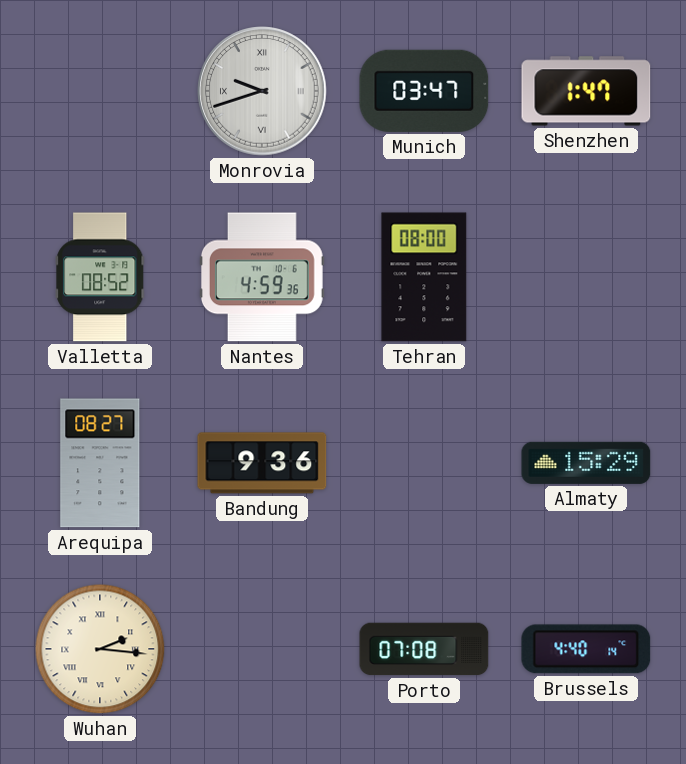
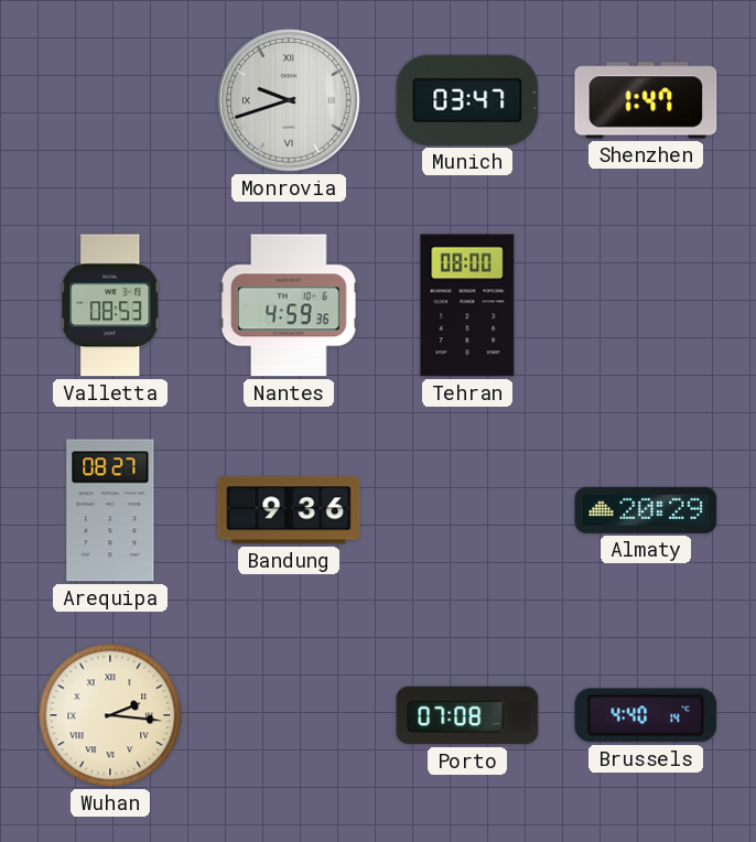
Valletta: 08:52 -> 08:53 (110, 305)
Almaty: 15:29 -> 20:29 (646, 510)
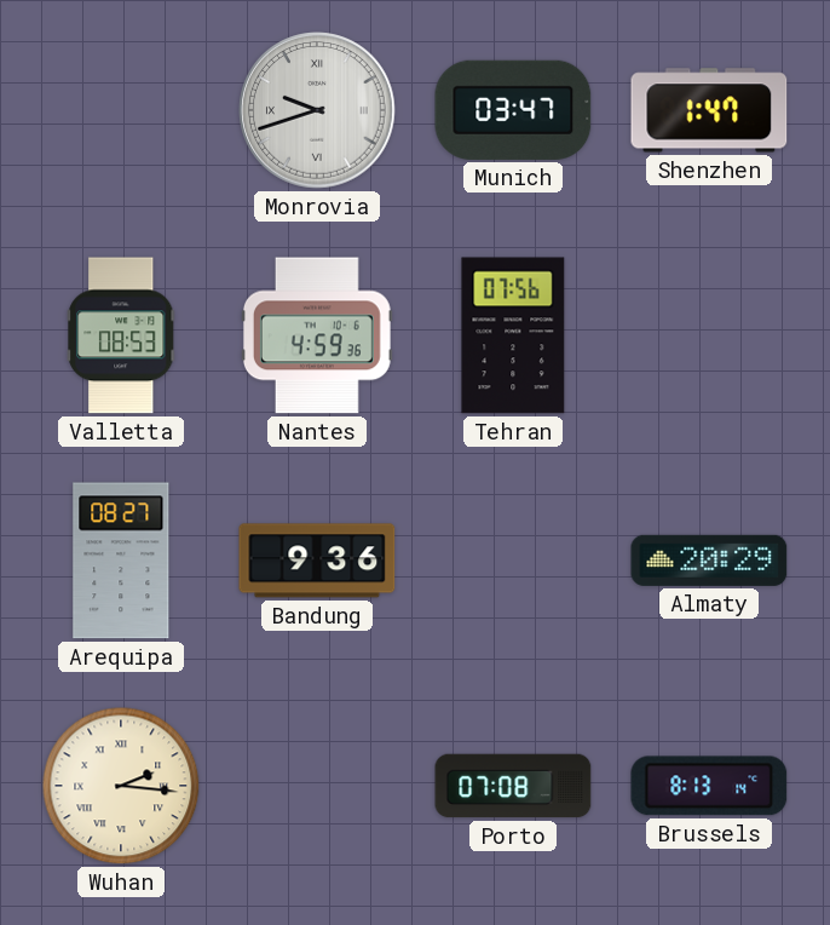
Tehran: 08:00 -> 07:56 (513, 335)
Brussels: 4:40 -> 8:13 (709, 786)
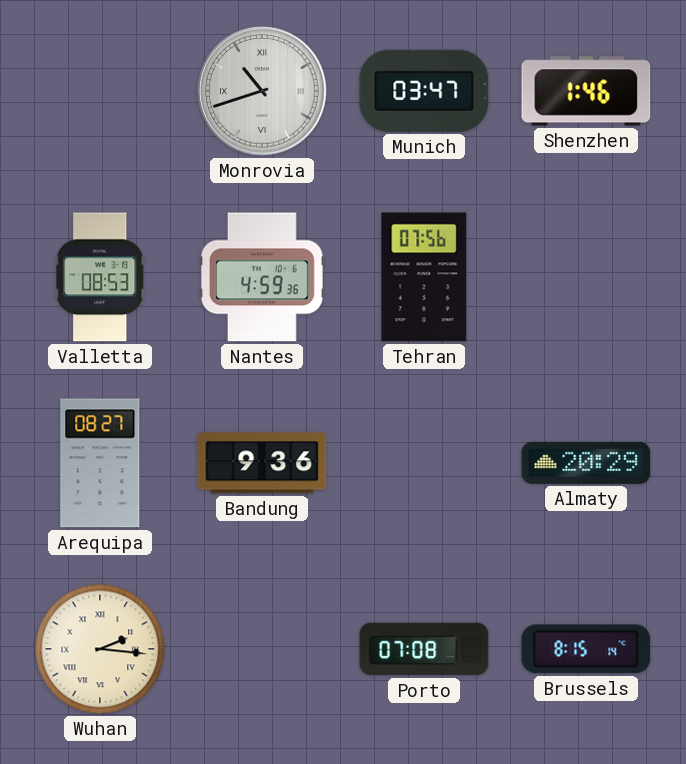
Monrovia: 9:42 -> 10:42 (262, 91)
Shenzhen: 1:47 -> 1:46 (586, 91)
Brussels: 8:13 -> 8:15 (586, 649)
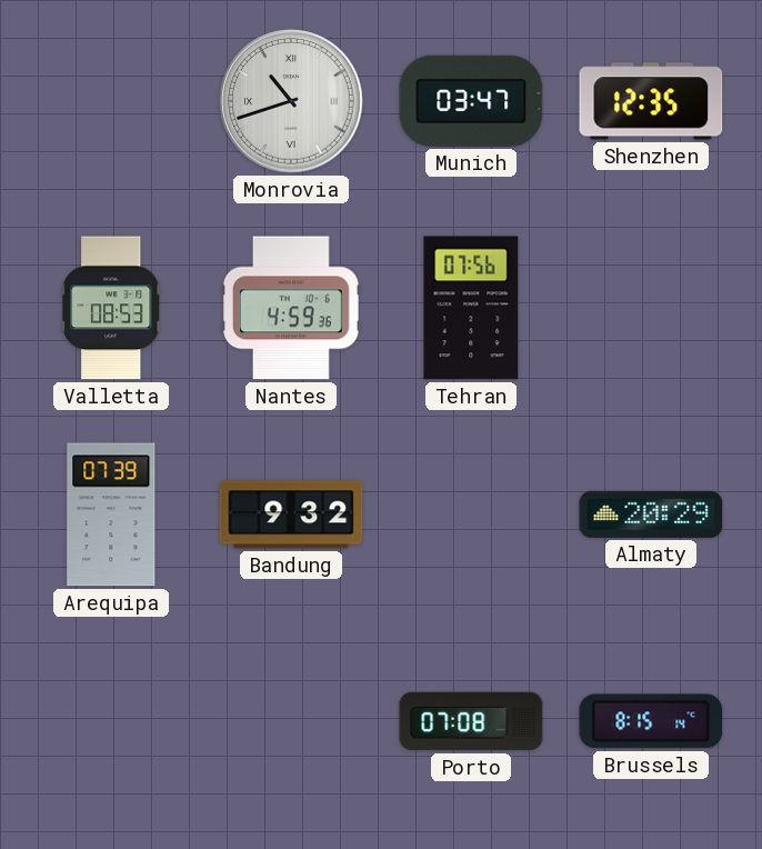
Shenzhen: 1:46 -> 12:35 (651, 101)
Arequipa: 08:27 -> 07:39 (111, 515)
Bandung: 9:36 -> 9:32 (291, 515)
Wuhan: 2:16 -> none (100, 649)
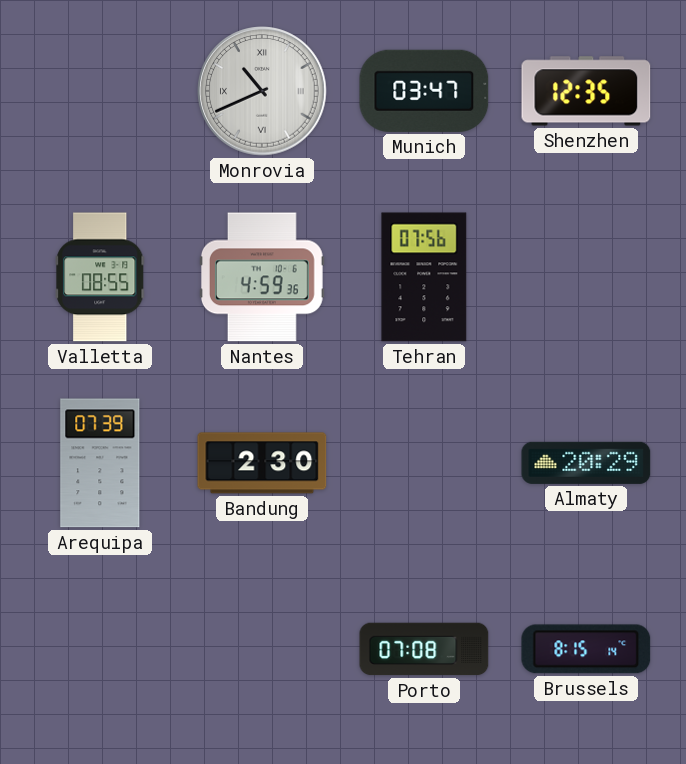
Monrovia: 10:42 -> 10:41 (262, 91)
Valletta: 08:53 -> 08:55 (100, 277)
Bandung: 9:32 -> 2:30 (262, 463)
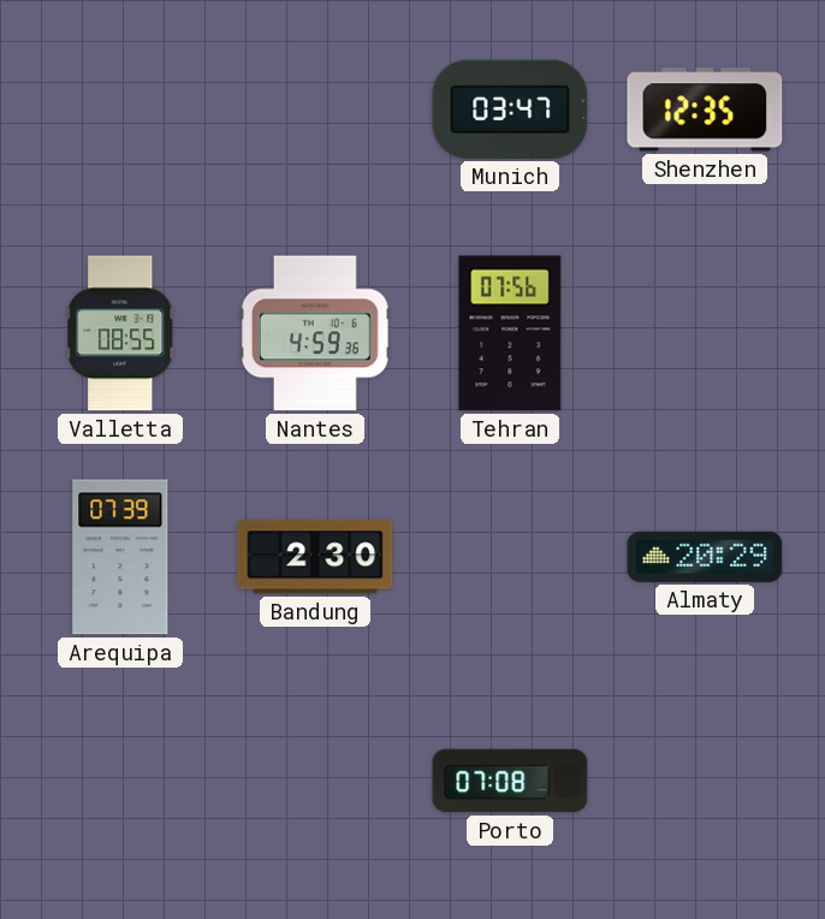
Monrovia: 10:41 -> none (262, 91)
Brussels: 8:15 -> none (586, 649)
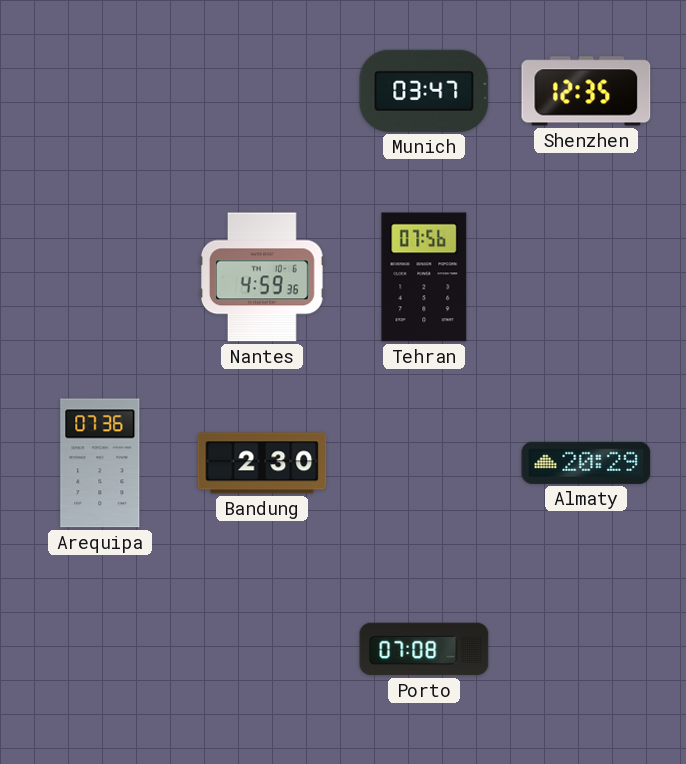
Valletta: 08:55 -> none (120, 333)
Arequipa: 07:39 -> 07:36 (100, 463)
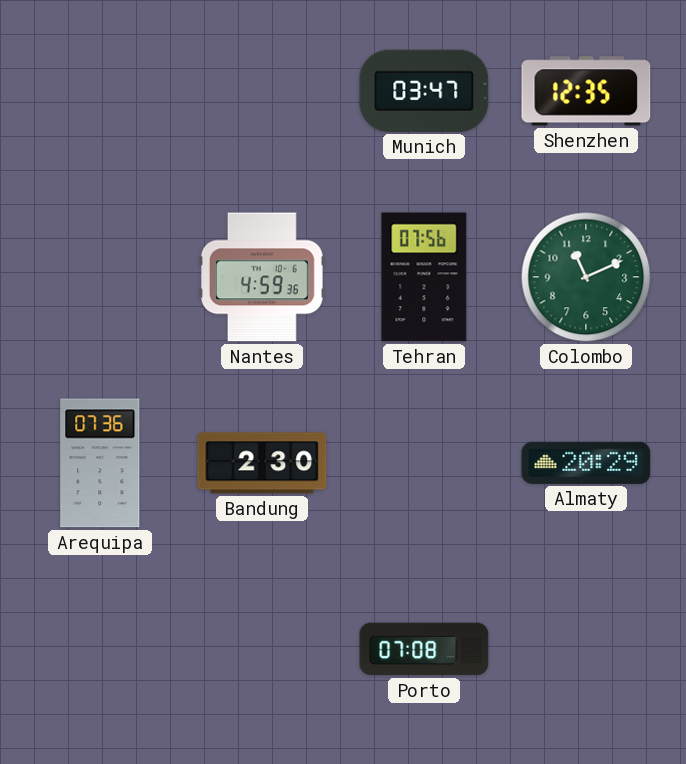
Colombo: none -> 11:11 (586, 277)
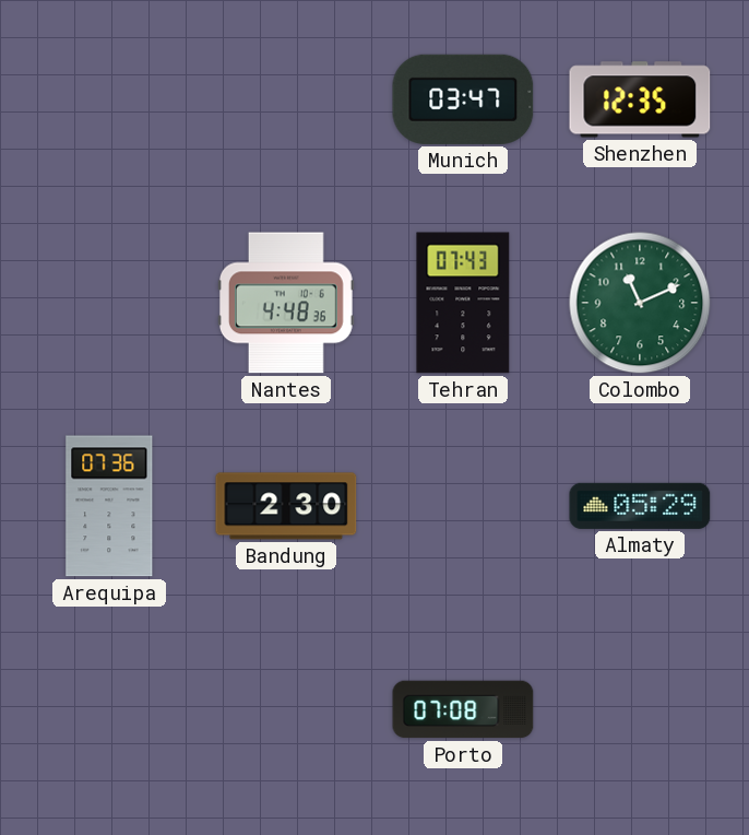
Nantes: 4:59 -> 4:48 (286, 303)
Tehran: 07:56 -> 07:43 (463, 303)
Almaty: 20:29 -> 05:29 (640, 506)
